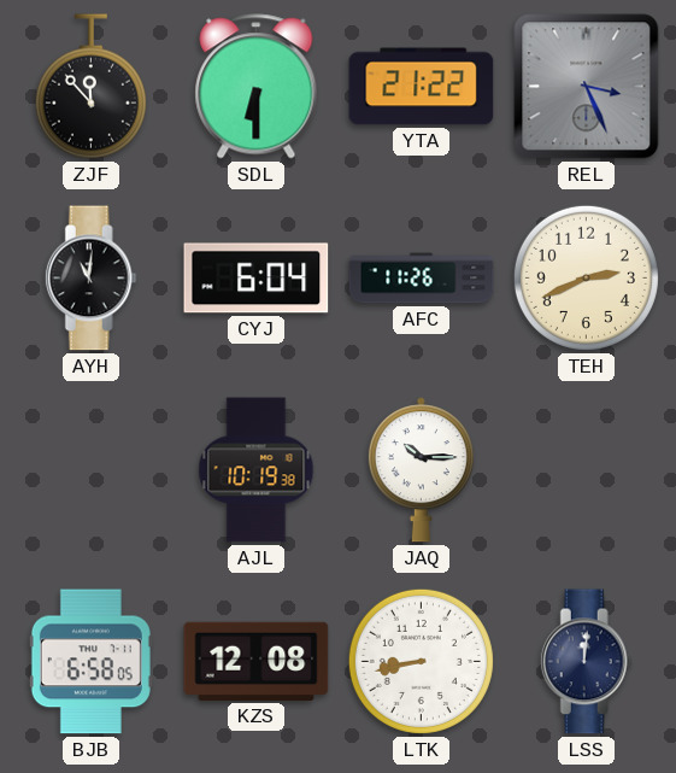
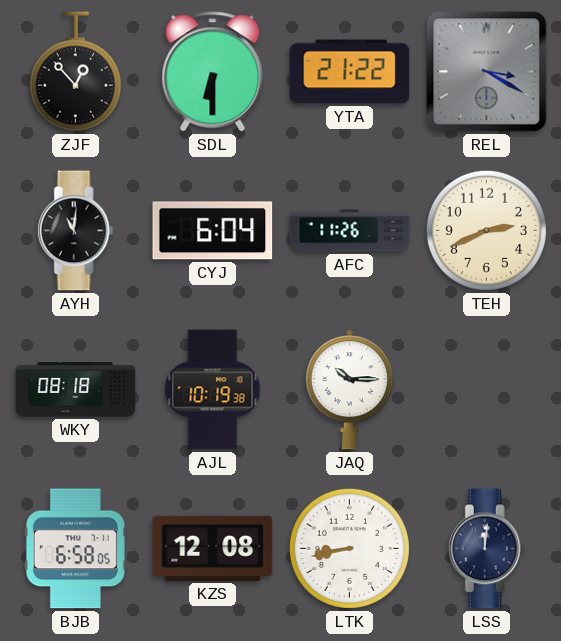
ZJF: 11:53 -> 12:53 (75, 72)
REL: 3:26 -> 3:20 (487, 72)
WKY: none -> 08:18 (76, 390)
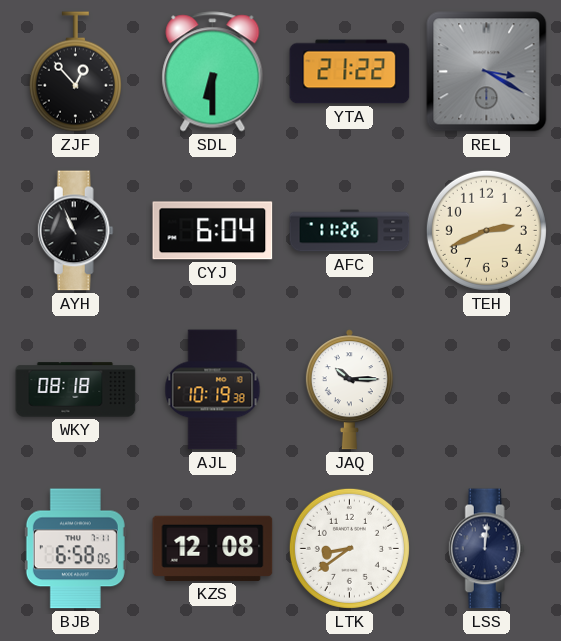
AYH: 11:01 -> 10:56 (75, 231)
LTK: 8:43 -> 8:39 (349, 548)
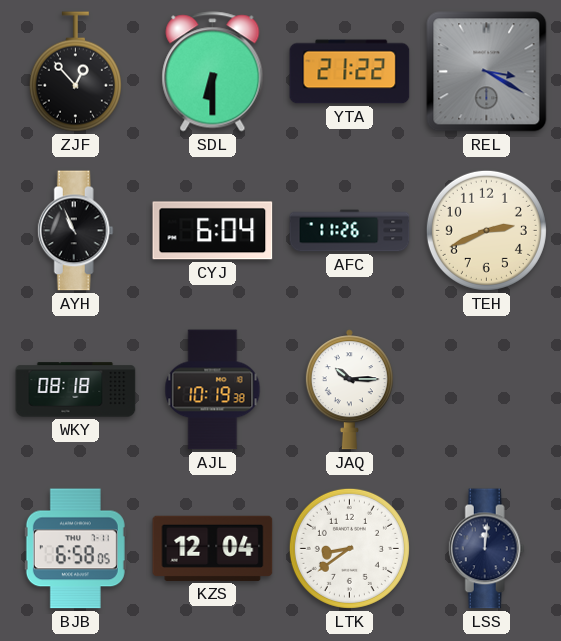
KZS: 12:08 -> 12:04 (213, 548)
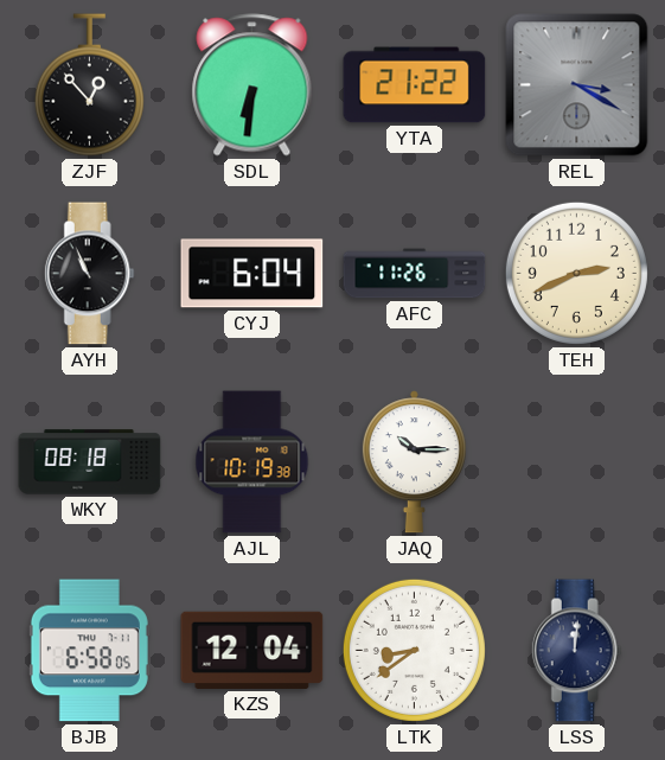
SDL: 6:30 -> 6:31 (252, 85)
